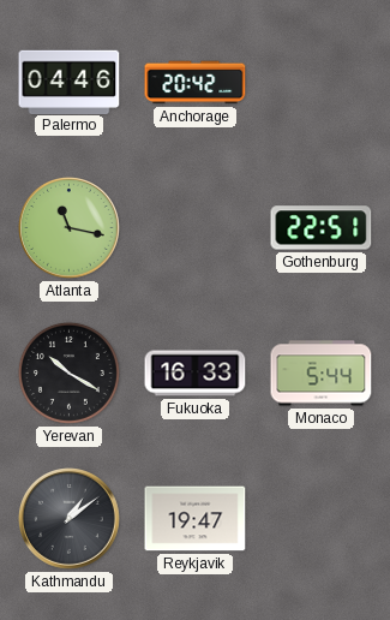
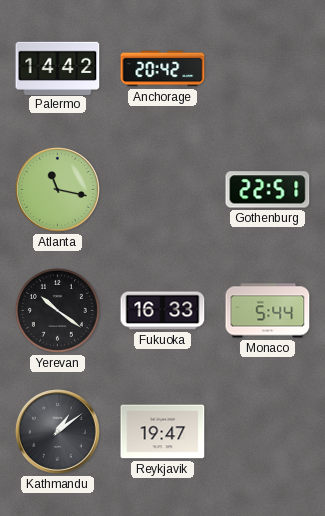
Palermo: 04:46 -> 14:42 (58, 68)
Yerevan: 10:20 -> 10:21 (57, 310)
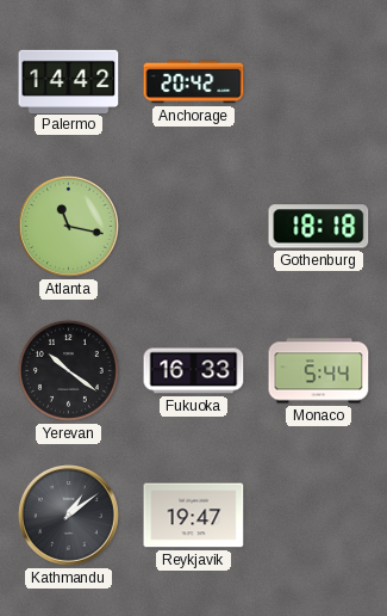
Gothenburg: 22:51 -> 18:18 (319, 227)
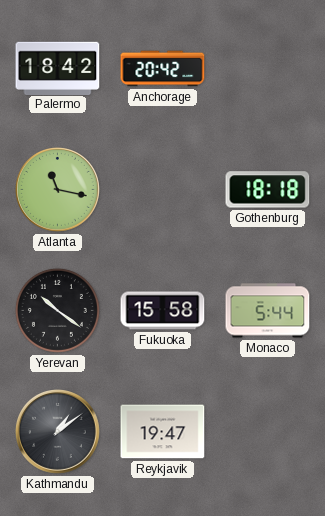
Palermo: 14:42 -> 18:42 (58, 68)
Fukuoka: 16:33 -> 15:58 (163, 311)
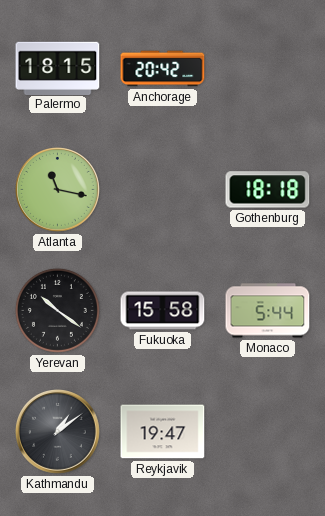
Palermo: 18:42 -> 18:15 (58, 68)
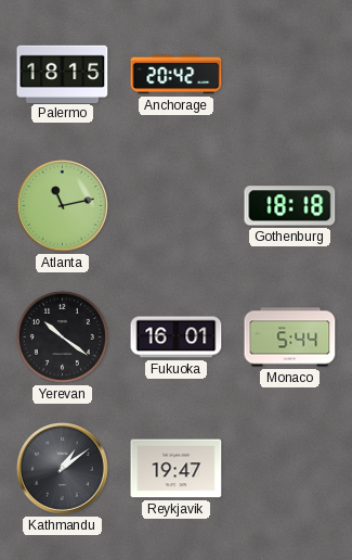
Atlanta: 11:17 -> 11:13 (63, 206)
Fukuoka: 15:58 -> 16:01 (177, 338)
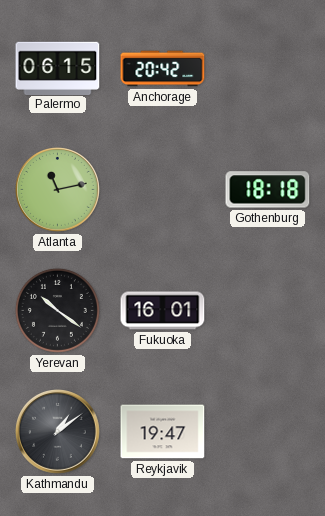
Palermo: 18:15 -> 06:15 (58, 68)
Monaco: 5:44 -> none (290, 338)
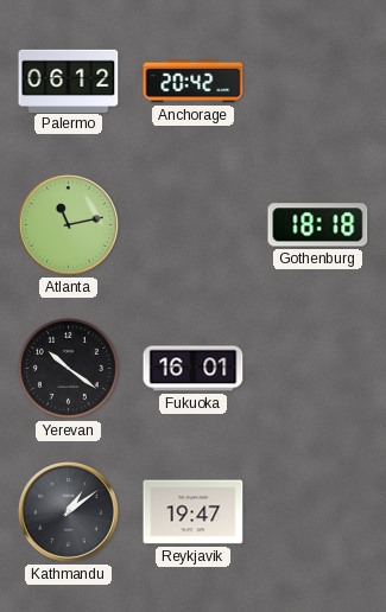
Palermo: 06:15 -> 06:12 (69, 81)
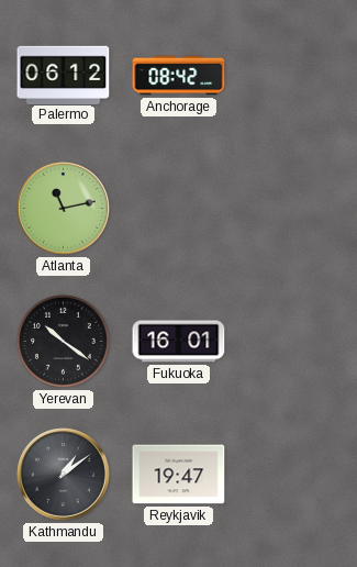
Anchorage: 20:42 -> 08:42 (179, 76)
Gothenburg: 18:18 -> none (318, 225)
